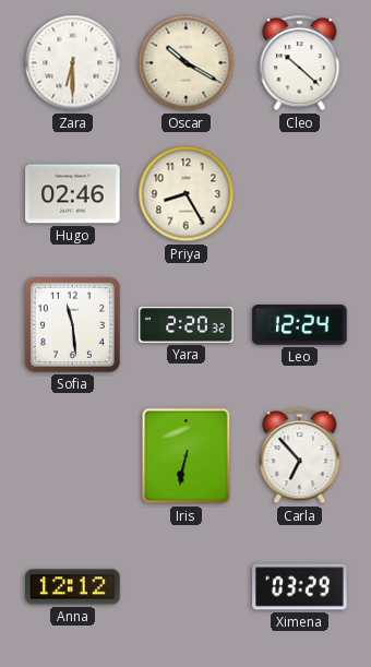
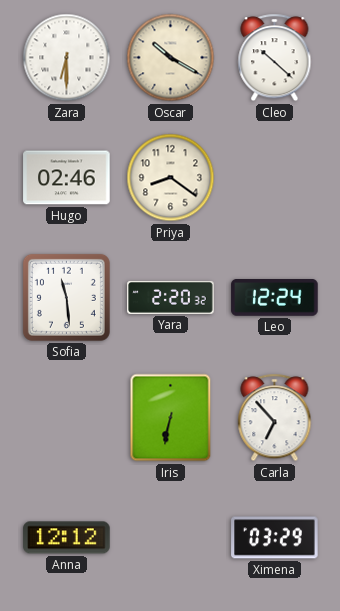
Priya: 8:25 -> 8:21 (171, 178)
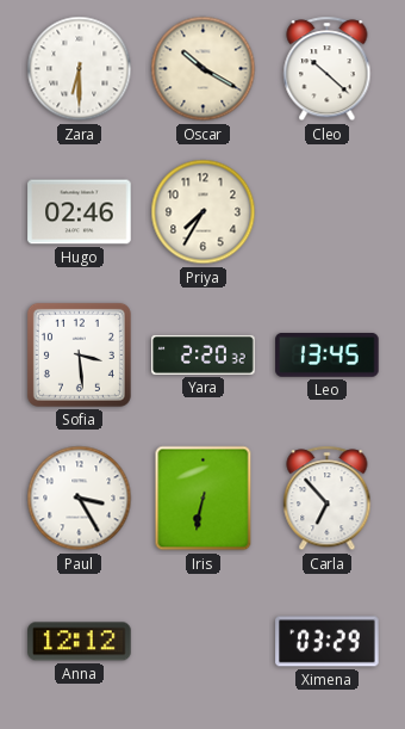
Priya: 8:21 -> 7:35 (204, 212)
Sofia: 11:29 -> 3:29 (79, 354)
Leo: 12:24 -> 13:45 (328, 356)
Paul: none -> 3:25 (80, 499)
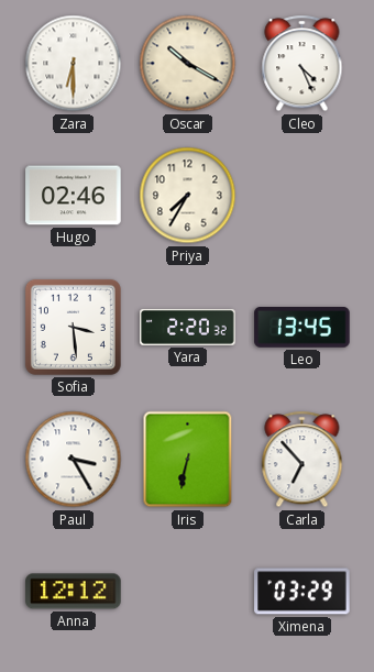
Cleo: 10:22 -> 4:26 (302, 64)
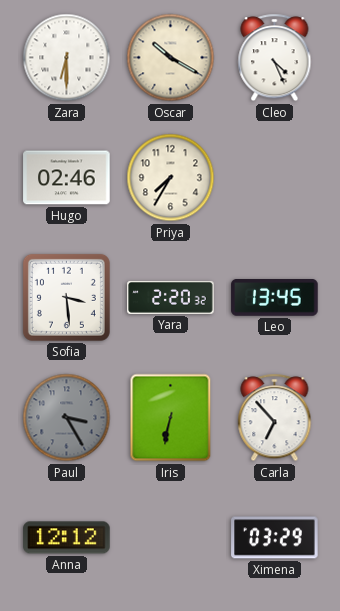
Paul dial: white -> grey (67, 418)
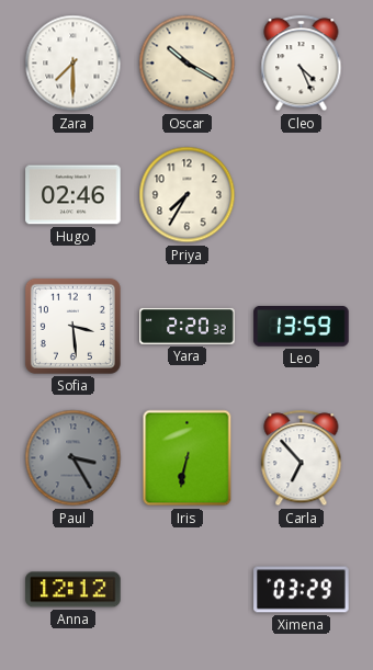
Zara: 6:30 -> 7:30 (74, 64)
Leo: 13:45 -> 13:59 (302, 327)
